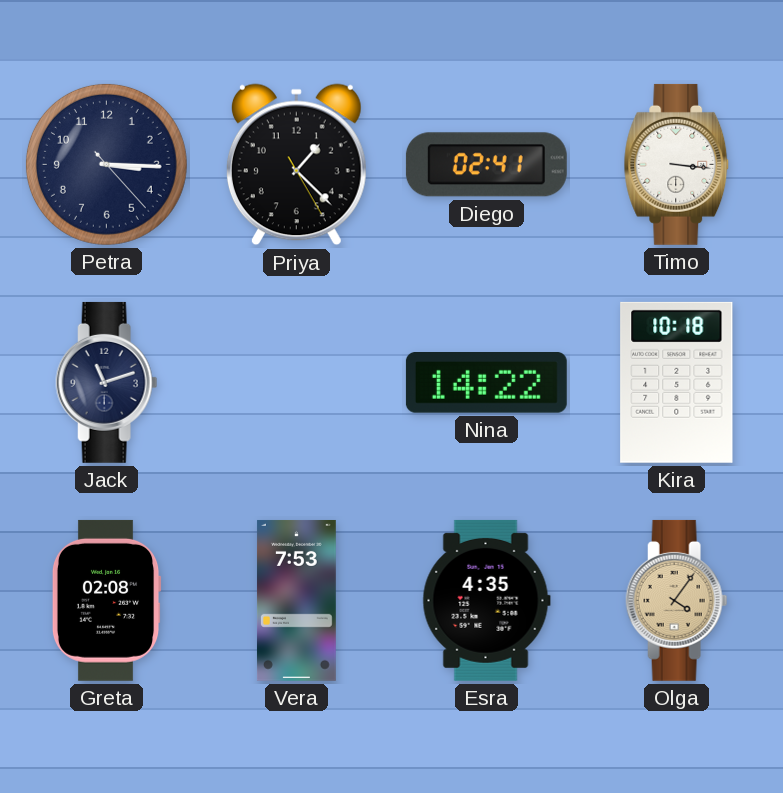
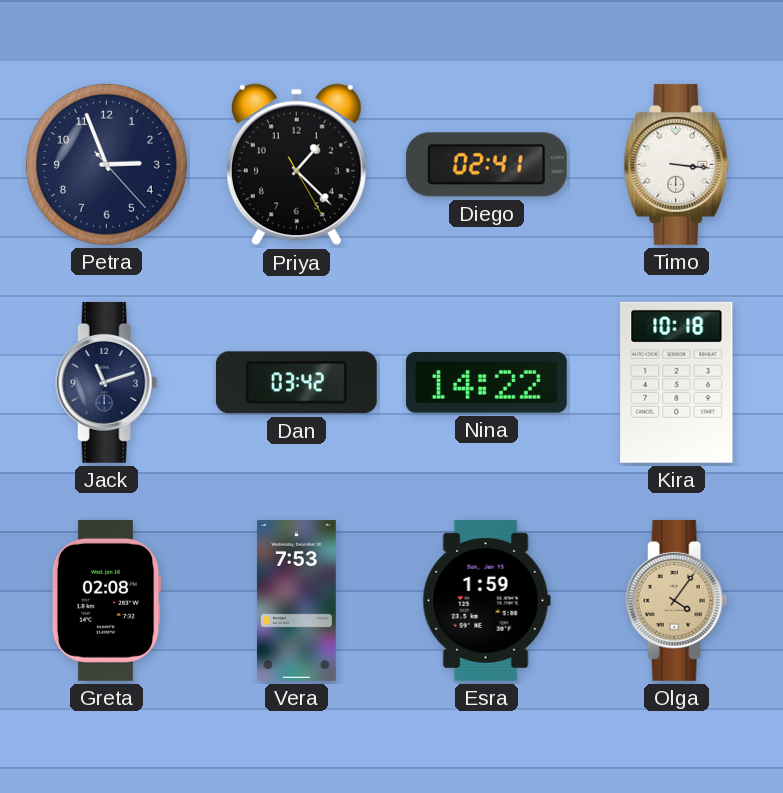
Petra: 3:15 -> 2:56 (106, 164)
Dan: none -> 03:42 (296, 383)
Esra: 4:35 -> 1:59 (486, 600)
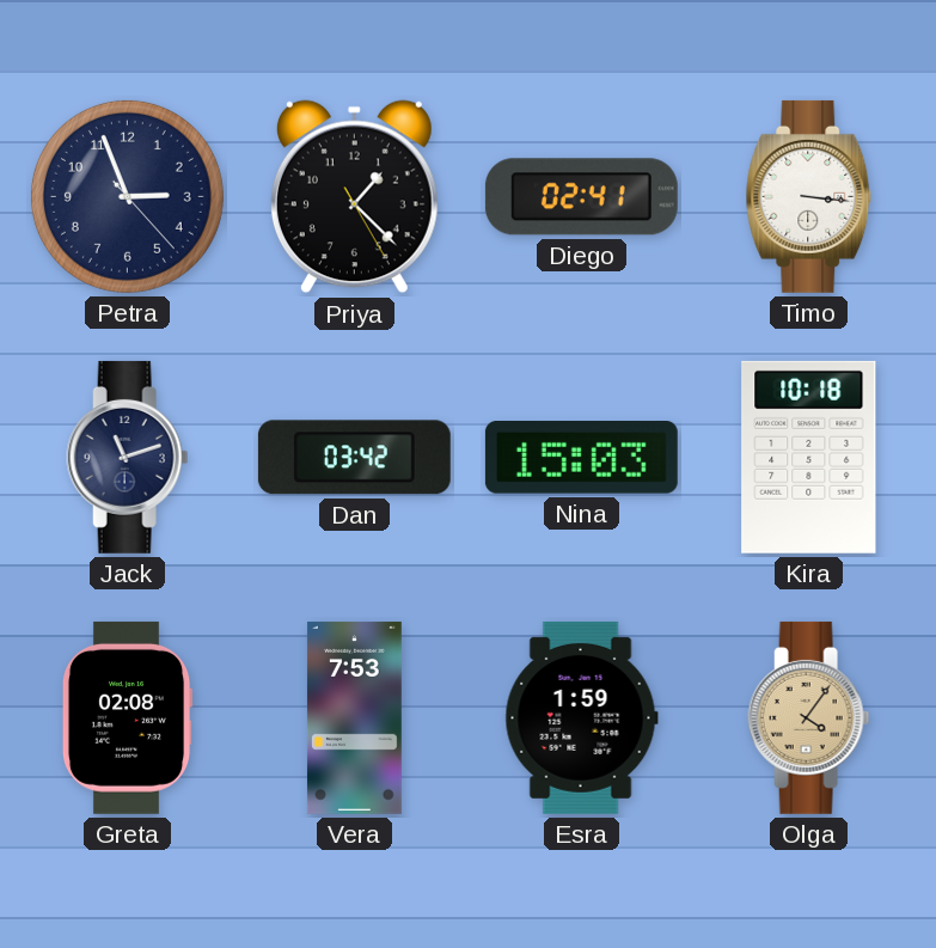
Nina: 14:22 -> 15:03 (581, 458)
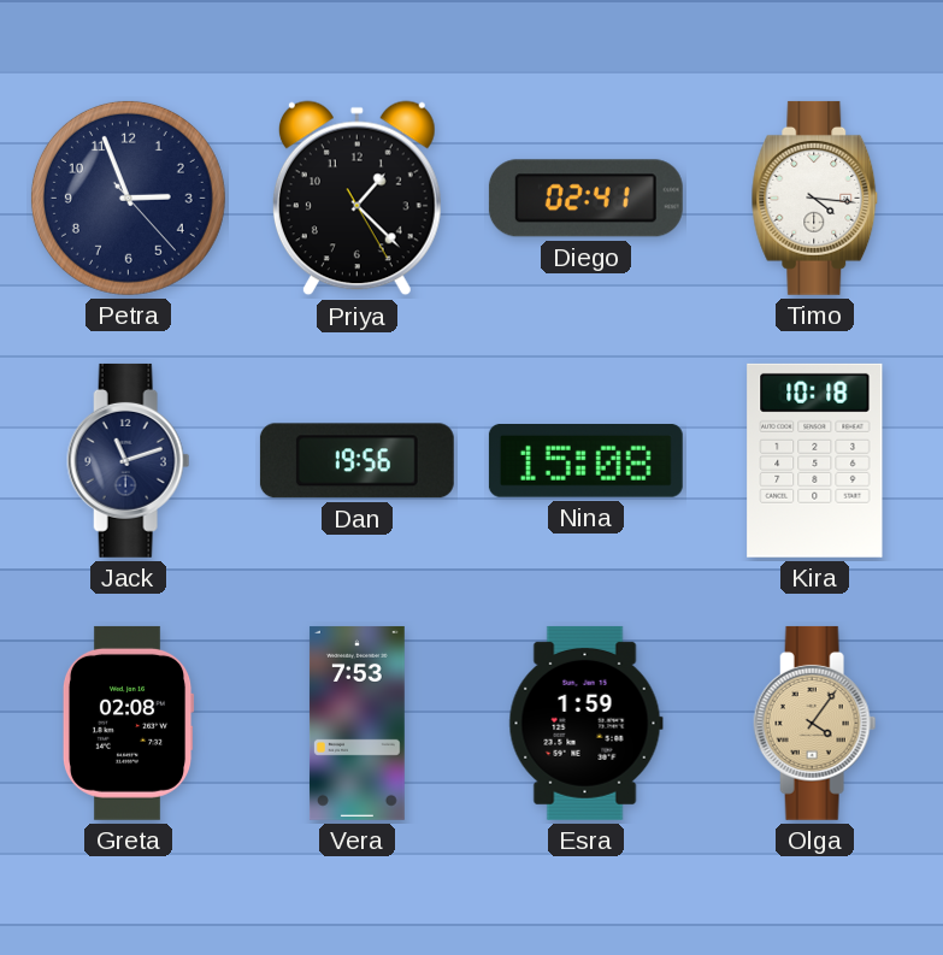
Timo: 3:16 -> 4:16 (815, 198)
Dan: 03:42 -> 19:56 (356, 461)
Nina: 15:03 -> 15:08 (585, 461)
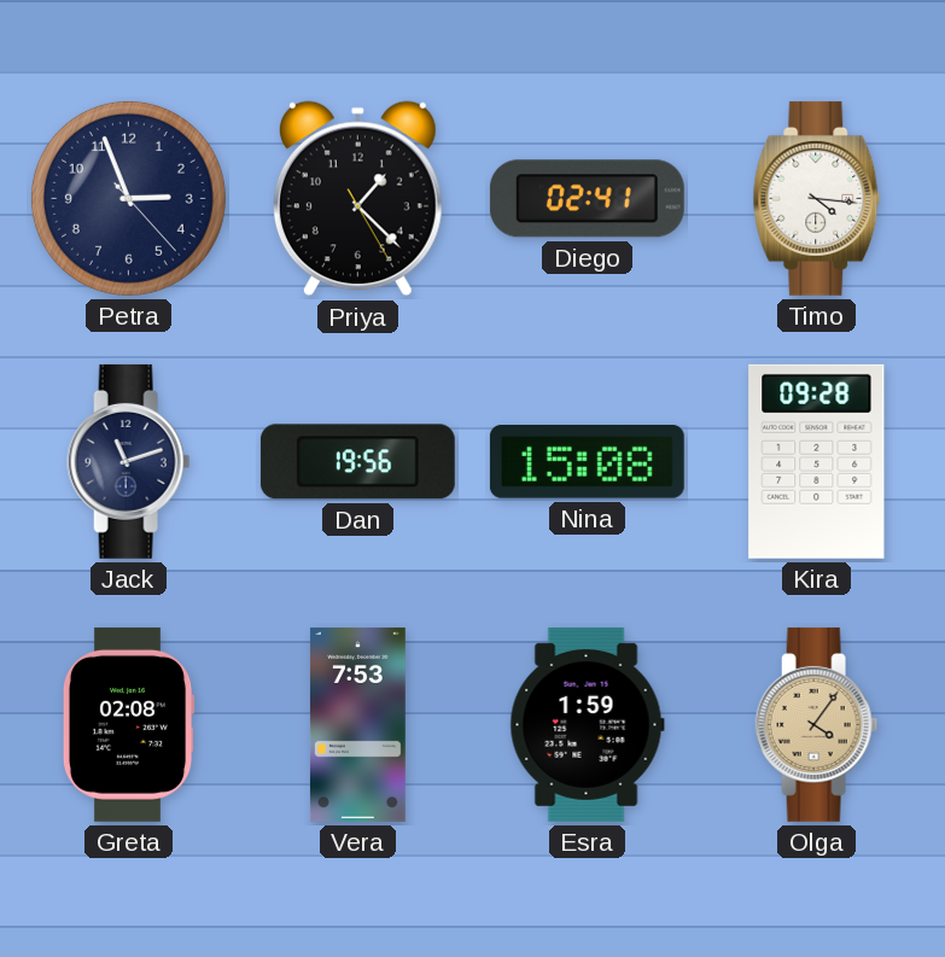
Kira: 10:18 -> 09:28 (817, 461)
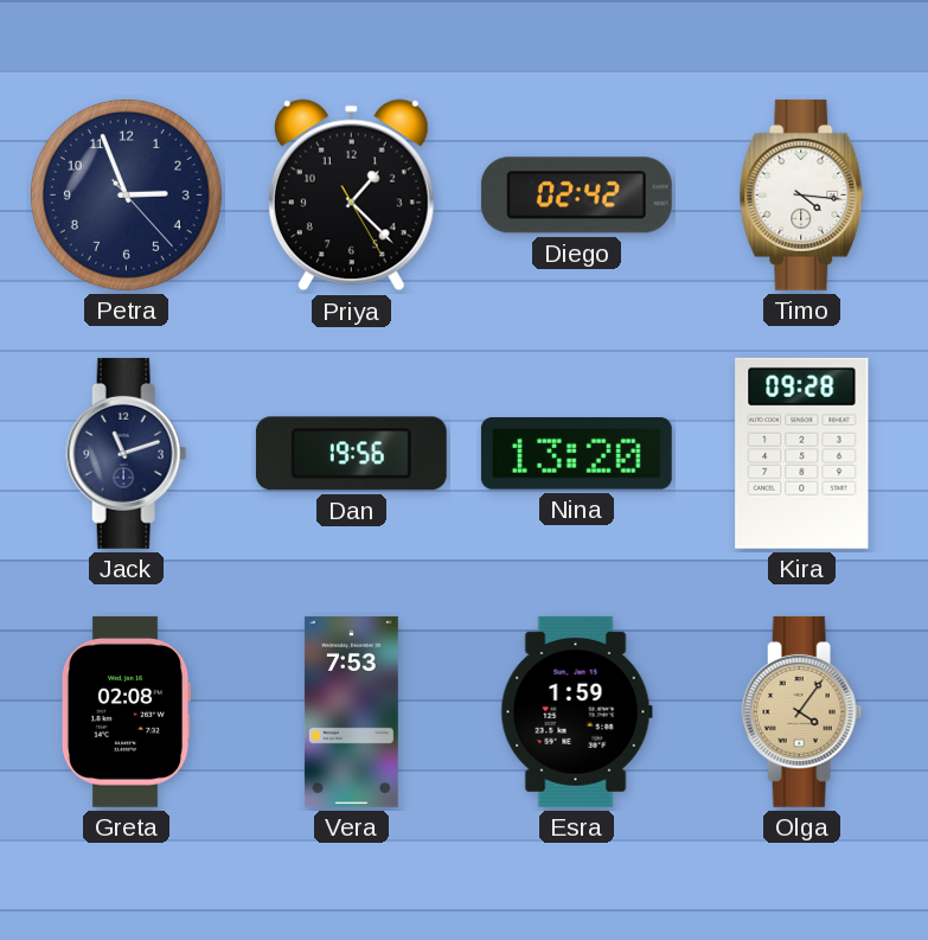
Diego: 02:41 -> 02:42 (576, 196)
Nina: 15:08 -> 13:20 (576, 454)
